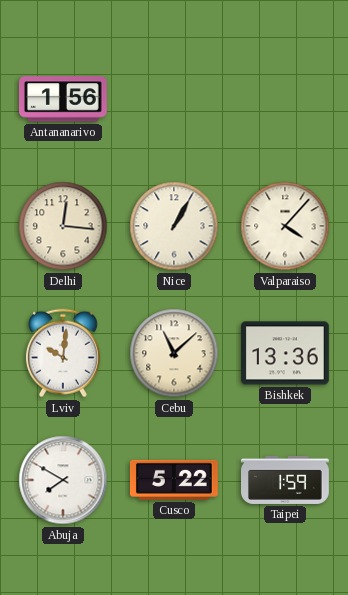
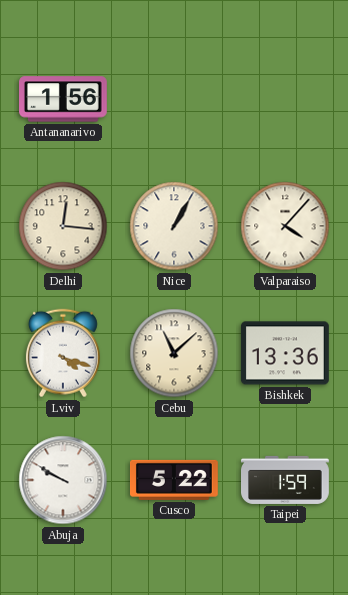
Lviv: 10:01 -> 4:18 (63, 353)
Abuja: 7:50 -> 9:50 (63, 480)
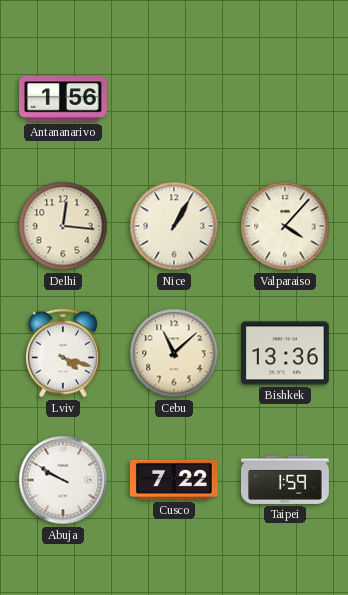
Cusco: 5:22 -> 7:22 (175, 480)
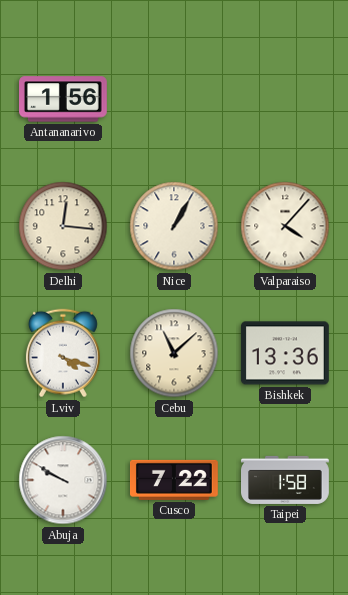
Taipei: 1:59 -> 1:58 (286, 480)
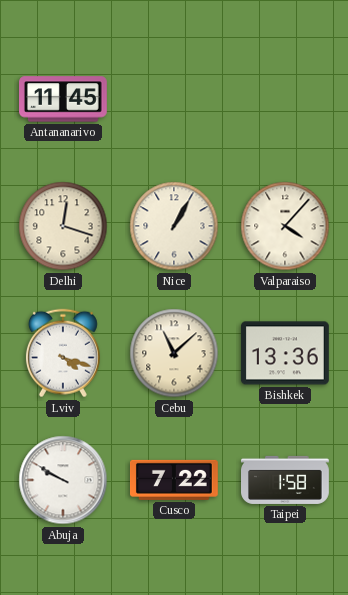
Antananarivo: 1:56 -> 11:45 (64, 99)
Delhi: 12:16 -> 12:18 (63, 226)
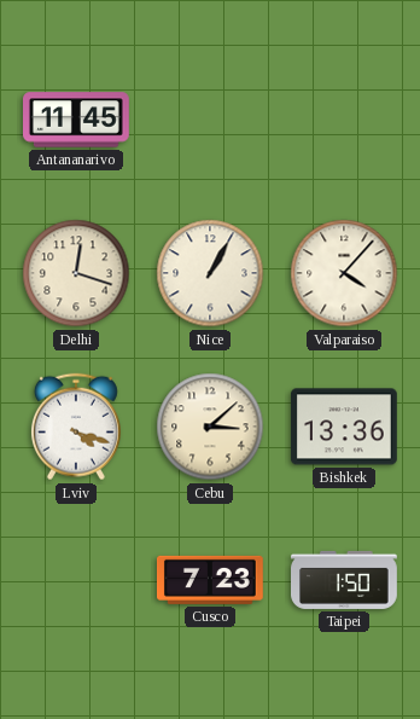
Cebu: 11:08 -> 3:08 (210, 427)
Abuja: 9:50 -> none (63, 480)
Cusco: 7:22 -> 7:23 (211, 580)
Taipei: 1:58 -> 1:50 (345, 580)
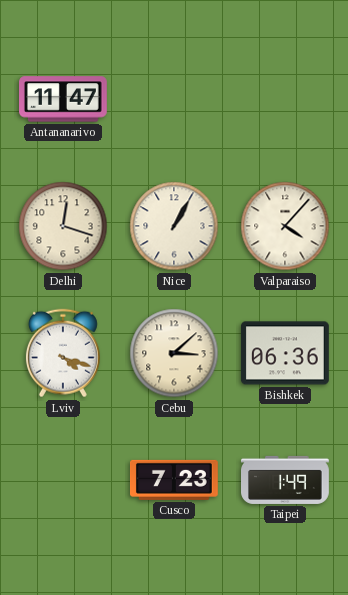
Antananarivo: 11:45 -> 11:47 (64, 99)
Bishkek: 13:36 -> 06:36 (285, 353)
Taipei: 1:50 -> 1:49 (286, 480)
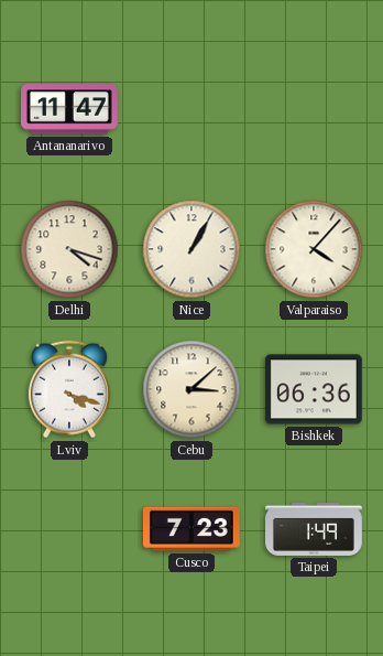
Delhi: 12:18 -> 4:18 (69, 249)
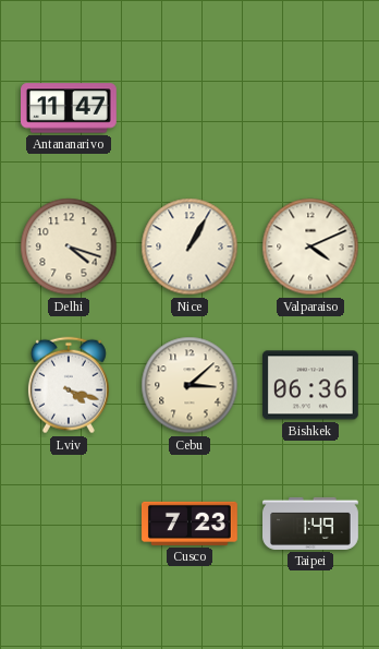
Valparaiso: 4:07 -> 4:11 (310, 247)
